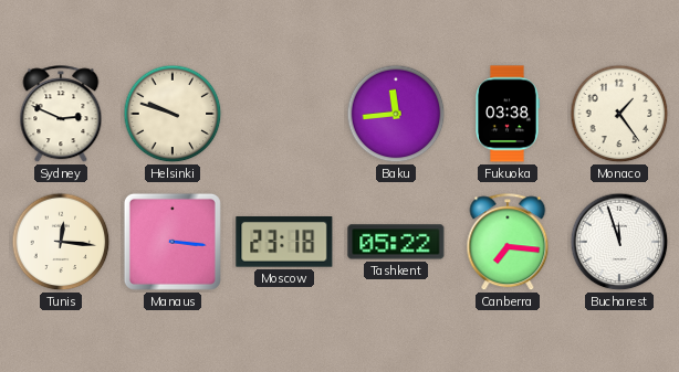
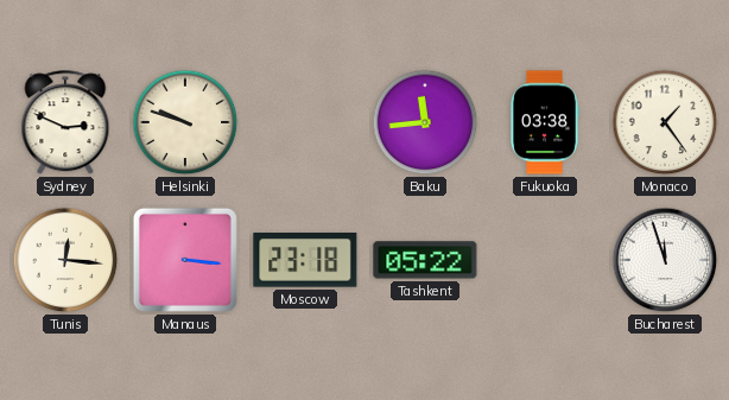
Canberra: 7:16 -> none (508, 243)
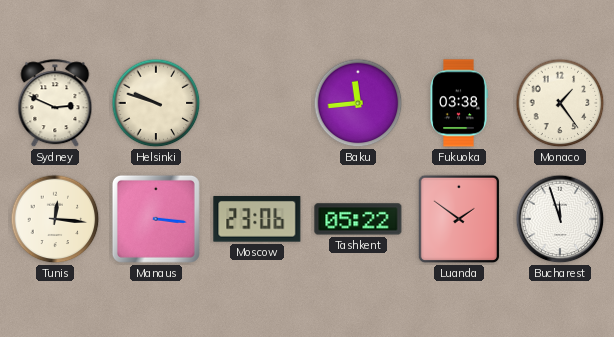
Moscow: 23:18 -> 23:06 (257, 219)
Luanda: none -> 1:51 (458, 219)
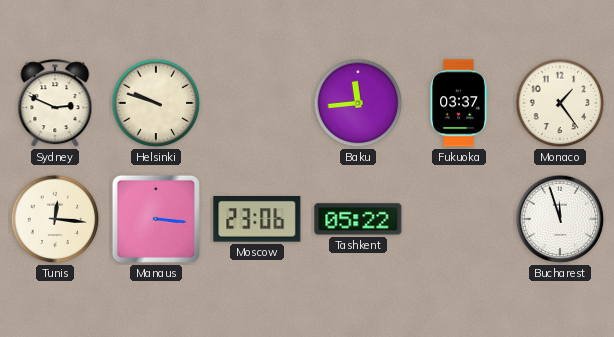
Fukuoka: 03:38 -> 03:37 (459, 103)
Luanda: 1:51 -> none (458, 219)
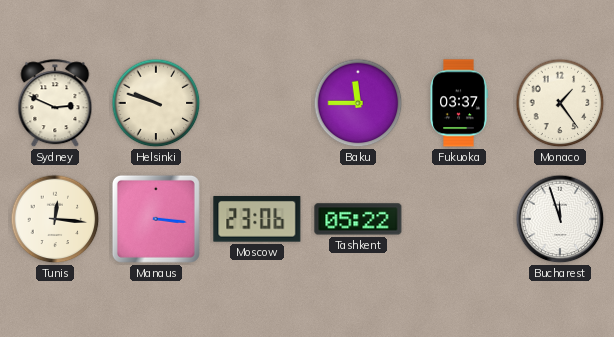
Baku: 11:44 -> 11:45 (358, 103)
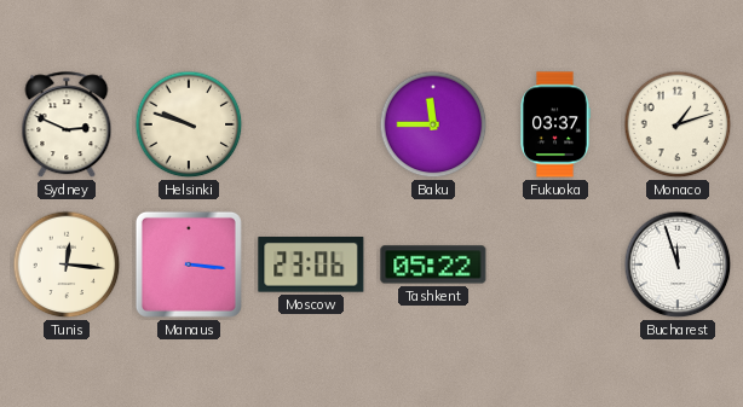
Monaco: 1:24 -> 1:12 (678, 124)
